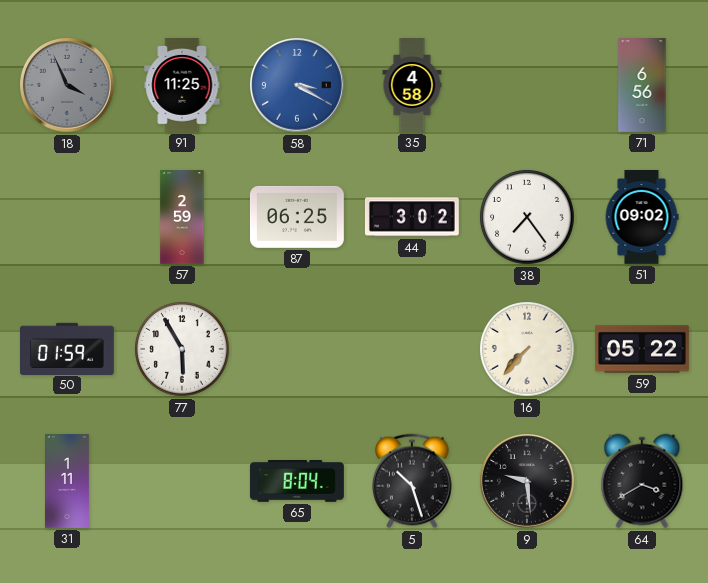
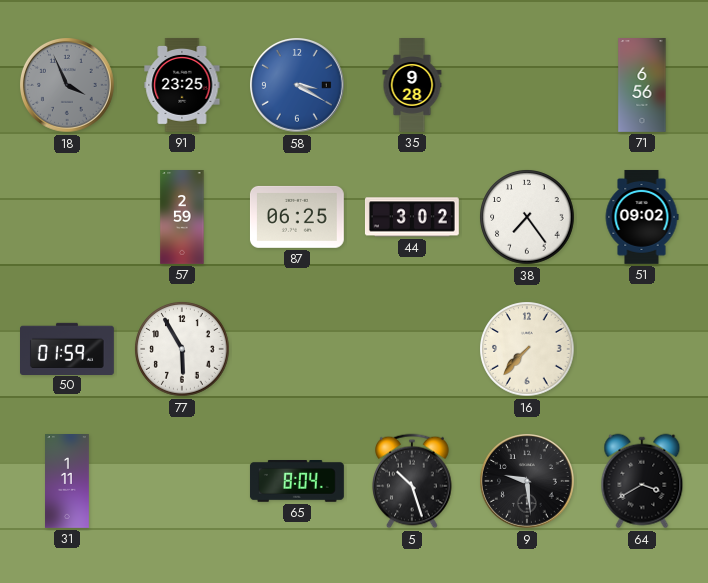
91: 11:25 -> 23:25 (182, 85)
35: 4:58 -> 9:28 (412, 86)
59: 05:22 -> none (642, 349)
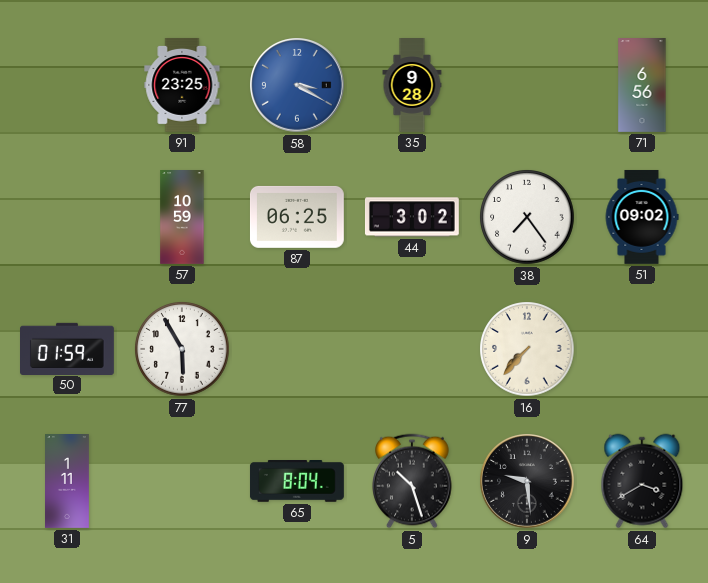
18: 3:56 -> none (68, 86)
57: 2:59 -> 10:59 (182, 218)
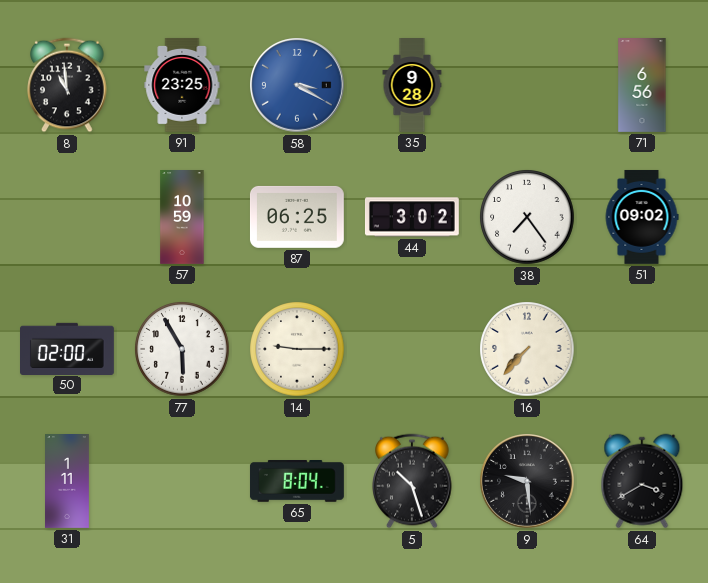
8: none -> 10:59 (67, 85)
50: 01:59 -> 02:00 (68, 348)
14: none -> 9:15 (297, 349)
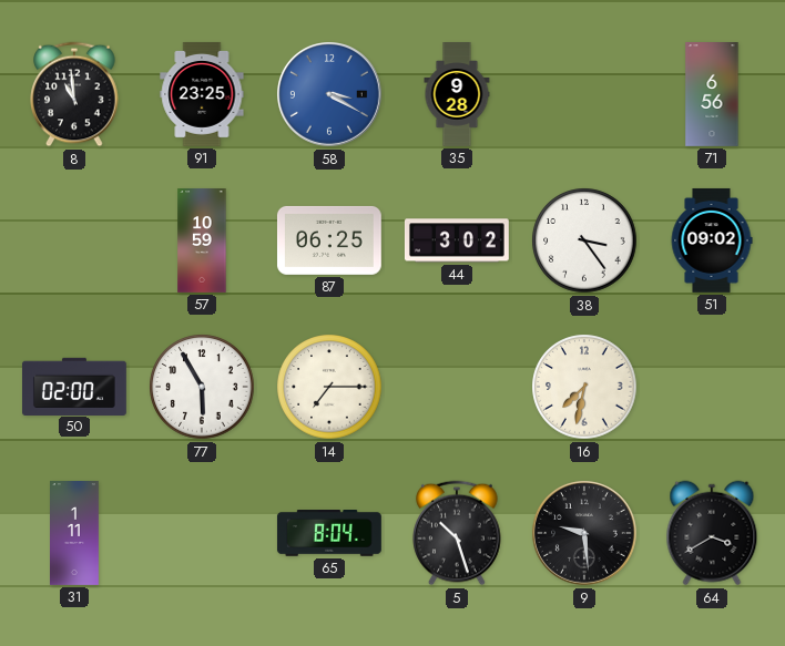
38: 7:24 -> 3:24 (584, 240)
14: 9:15 -> 7:15 (329, 387)
16: 7:37 -> 7:32 (584, 387)
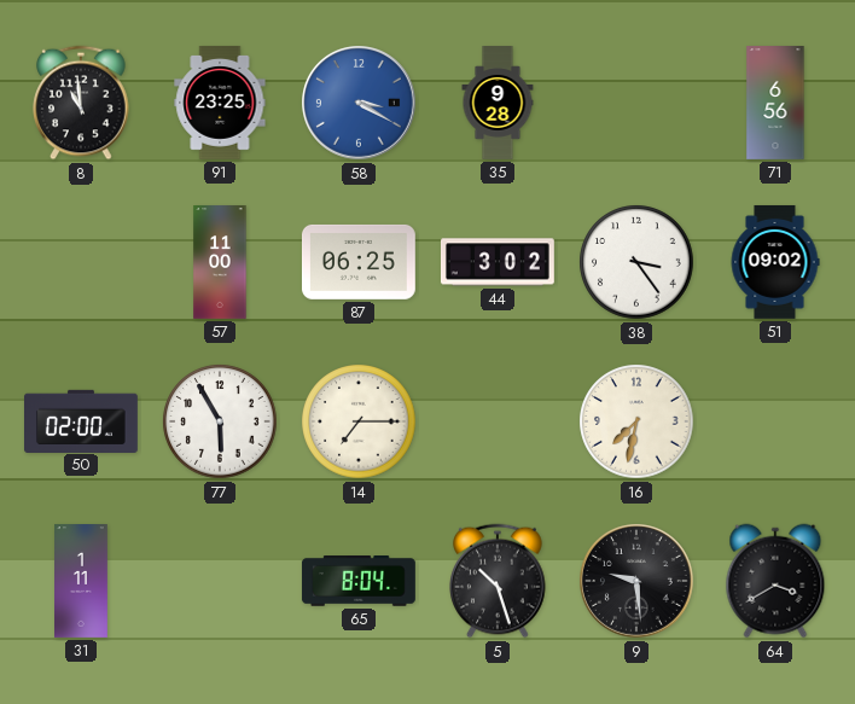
57: 10:59 -> 11:00 (220, 263)
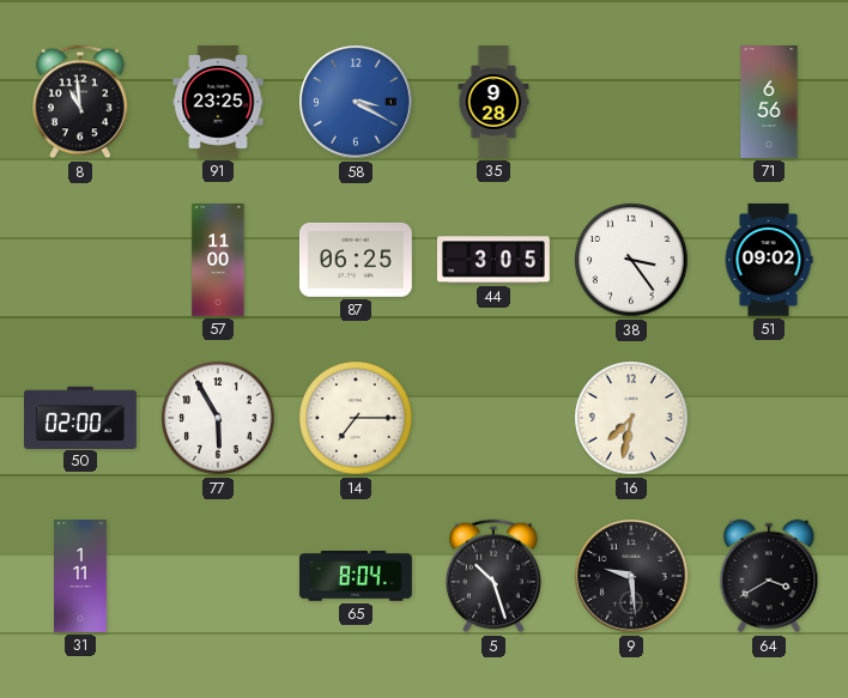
44: 3:02 -> 3:05 (493, 260)
